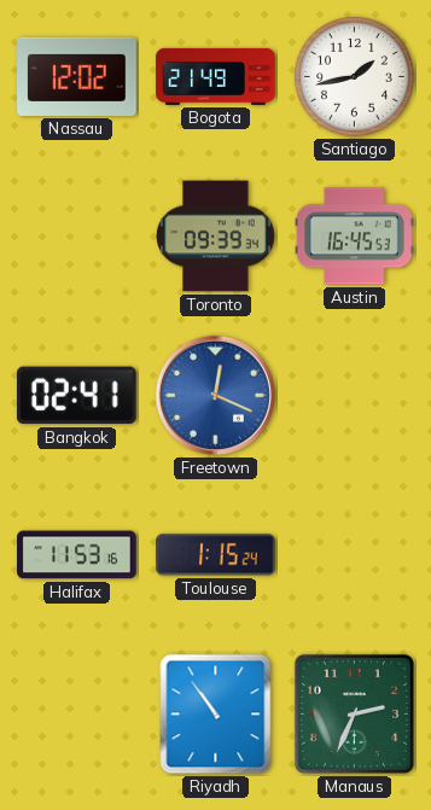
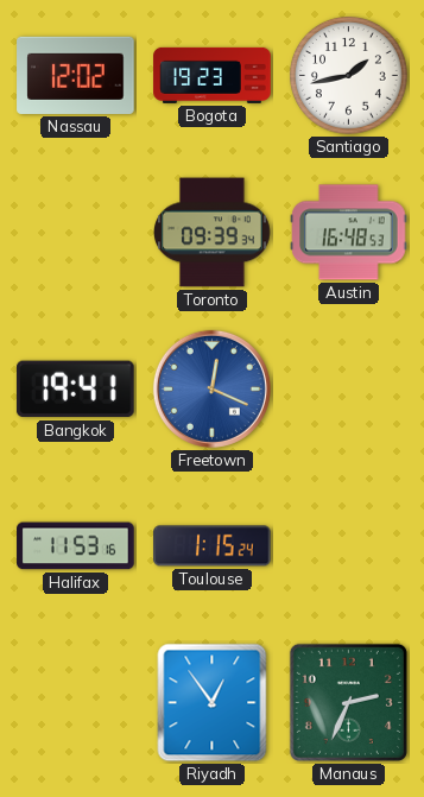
Bogota: 21:49 -> 19:23 (213, 75)
Austin: 16:45 -> 16:48 (349, 233)
Bangkok: 02:41 -> 19:41 (75, 390)
Riyadh: 10:54 -> 12:54 (213, 703)
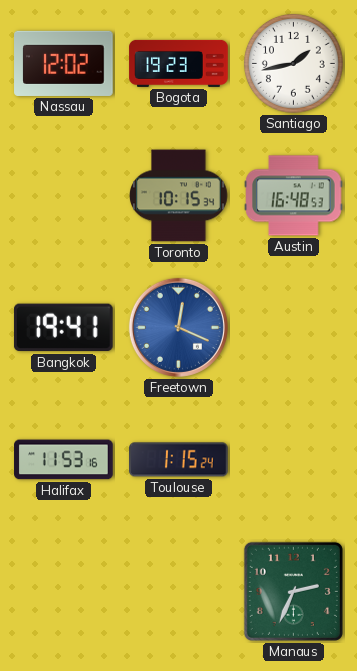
Toronto: 09:39 -> 10:15 (179, 196)
Riyadh: 12:54 -> none (213, 703)
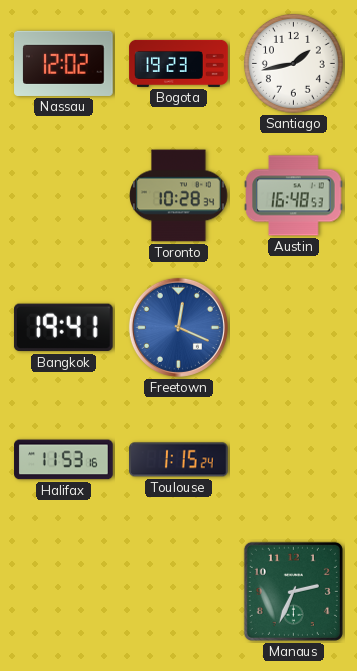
Toronto: 10:15 -> 10:28 (179, 196)
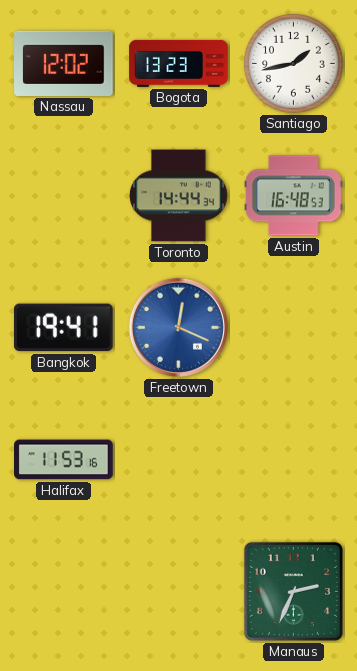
Bogota: 19:23 -> 13:23 (179, 63)
Toronto: 10:28 -> 14:44 (179, 196)
Toulouse: 1:15 -> none (179, 460)
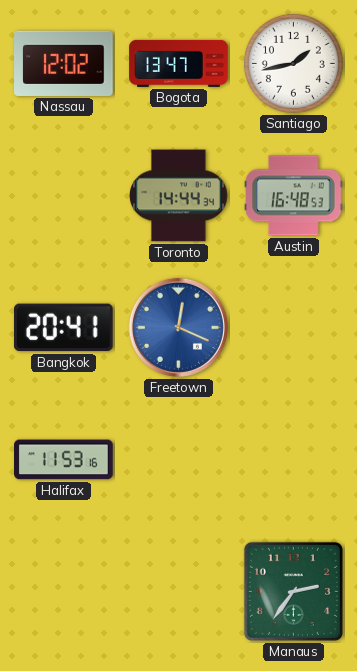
Bogota: 13:23 -> 13:47 (179, 63)
Bangkok: 19:41 -> 20:41 (63, 328)
Manaus: 2:34 -> 2:36 (293, 591)
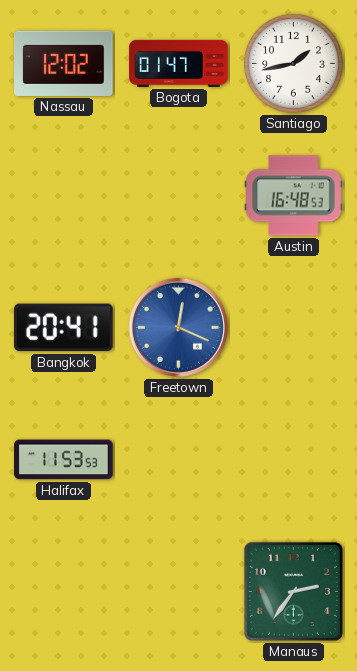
Bogota: 13:47 -> 01:47 (179, 63)
Toronto: 14:44 -> none (179, 196)
Halifax: 11:53:16 -> 11:53:53 (64, 460)
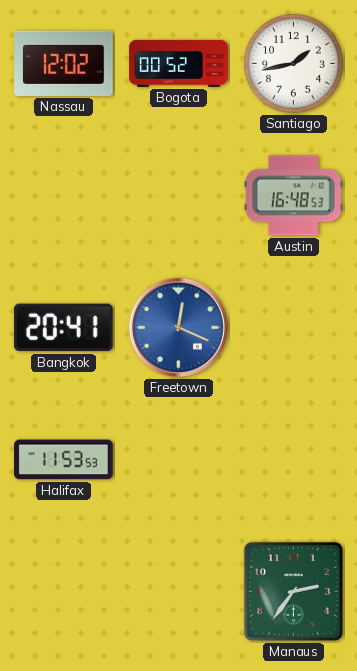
Bogota: 01:47 -> 00:52 (179, 63)
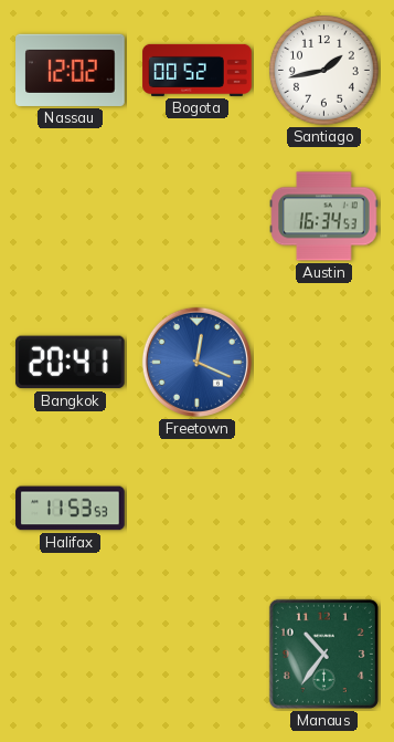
Austin: 16:48 -> 16:34 (324, 217)
Manaus: 2:36 -> 10:36 (323, 654)
